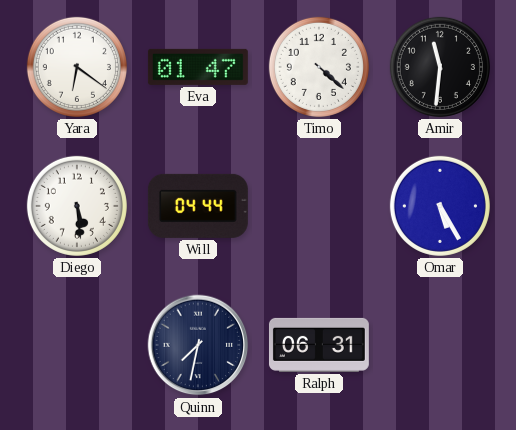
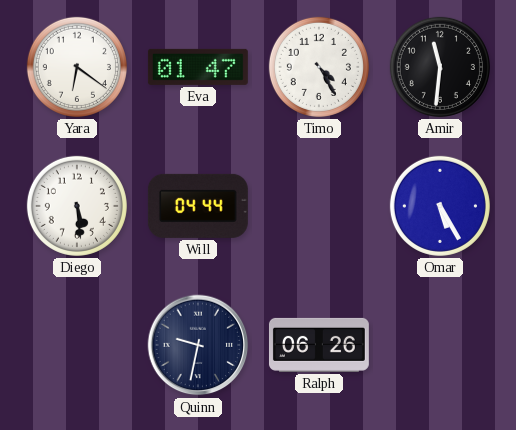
Timo: 4:22 -> 4:25 (319, 67)
Quinn: 7:32 -> 9:32 (198, 345)
Ralph: 06:31 -> 06:26 (319, 345)
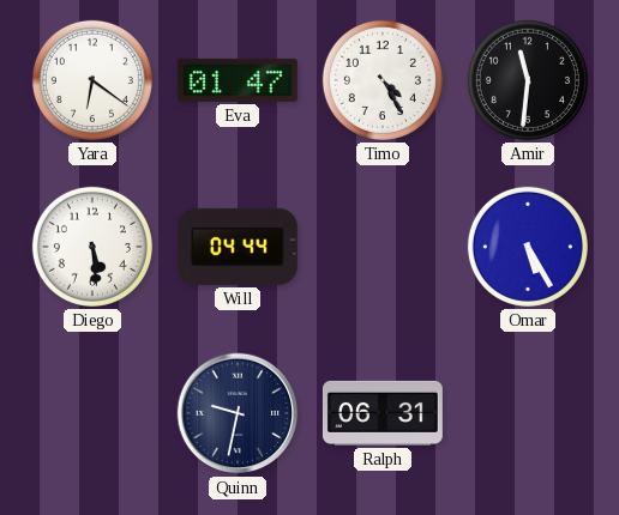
Ralph: 06:26 -> 06:31 (383, 413)
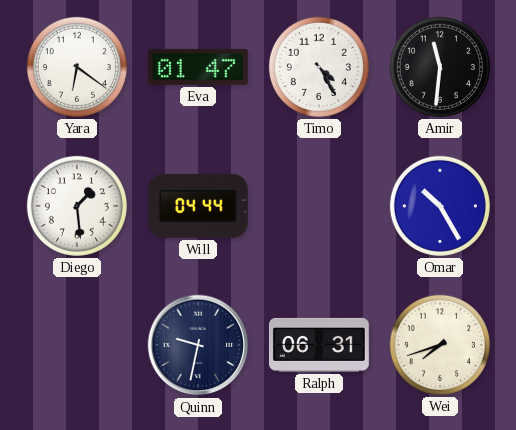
Diego: 5:29 -> 1:29 (77, 206)
Omar: 5:25 -> 10:25 (440, 206)
Wei: none -> 7:42 (440, 345)
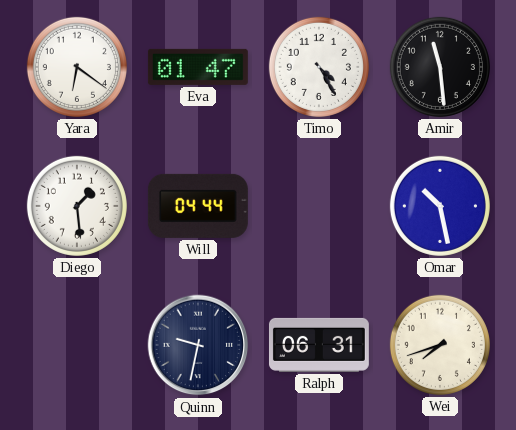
Amir: 11:31 -> 11:29 (440, 67)
Omar: 10:25 -> 10:28 (440, 206)
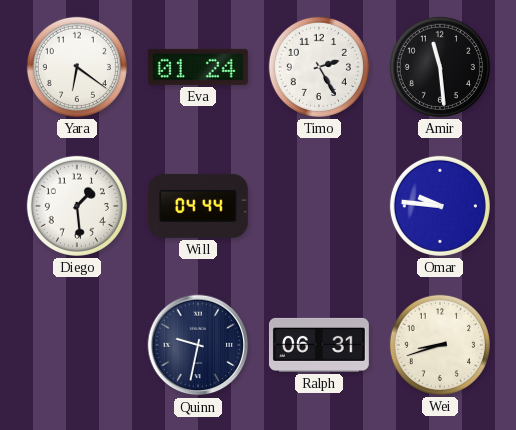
Eva: 01:47 -> 01:24 (198, 67)
Timo: 4:25 -> 2:25 (319, 67)
Omar: 10:28 -> 9:46 (440, 206)
Wei: 7:42 -> 8:42 (440, 345)
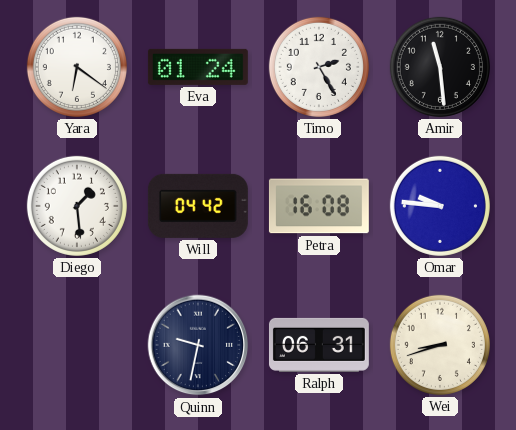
Will: 04:44 -> 04:42 (198, 206)
Petra: none -> 16:08 (319, 206)
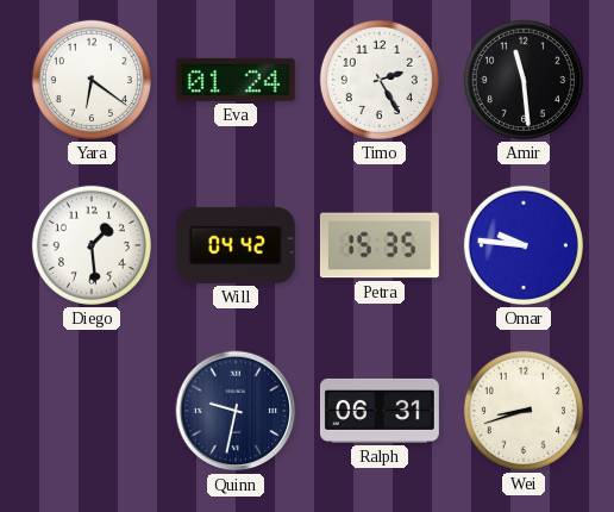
Petra: 16:08 -> 15:35 (380, 245)
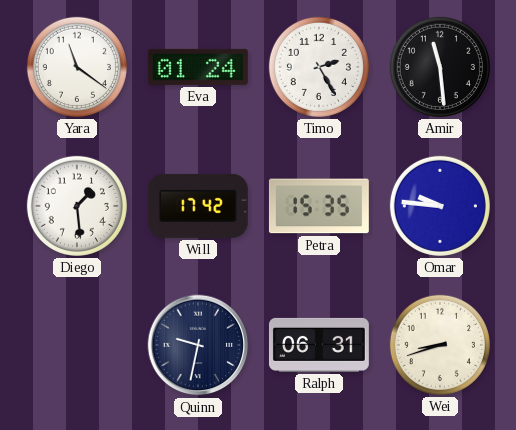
Yara: 6:21 -> 11:21 (77, 67)
Will: 04:42 -> 17:42 (198, 206)
